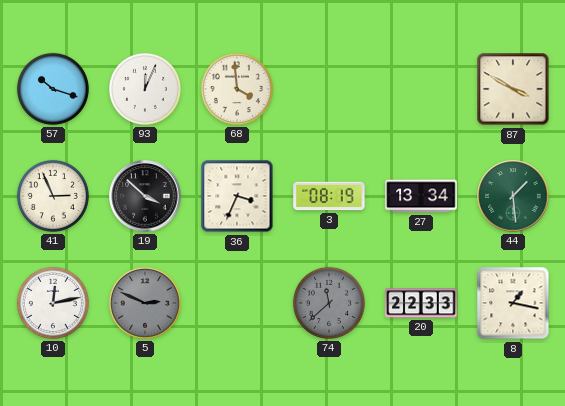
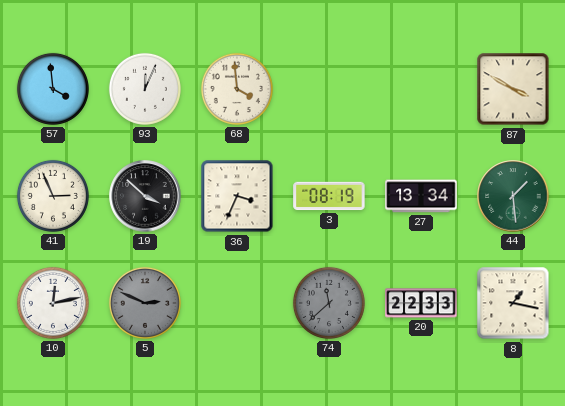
57: 10:18 -> 3:59 (53, 89)
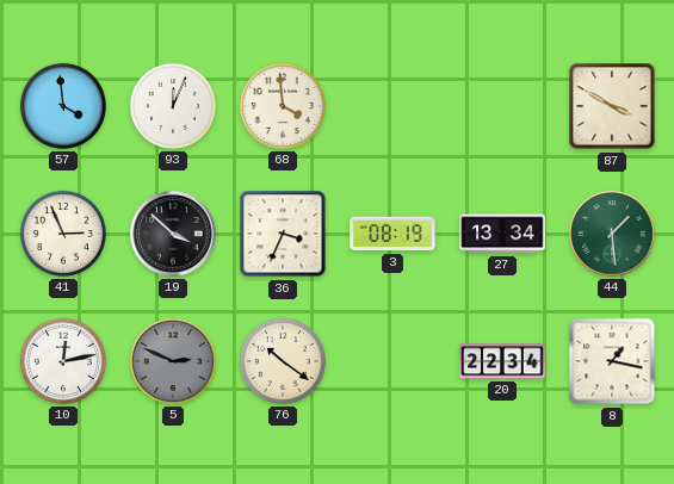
76: none -> 10:21 (283, 361)
74: 11:38 -> none (329, 303)
20: 22:33 -> 22:34 (502, 361)
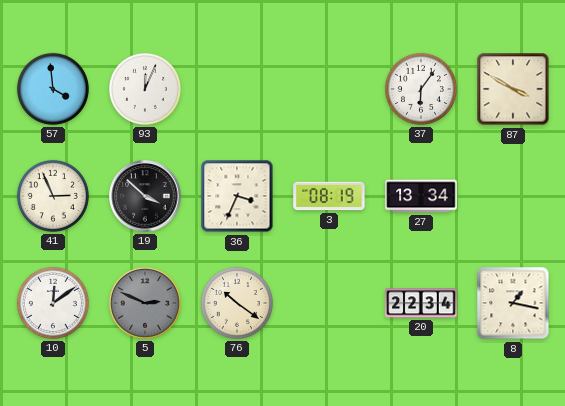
68: 3:59 -> none (283, 106)
37: none -> 6:06 (421, 89)
44: 1:29 -> none (612, 234)
10: 12:13 -> 12:09 (53, 303)
